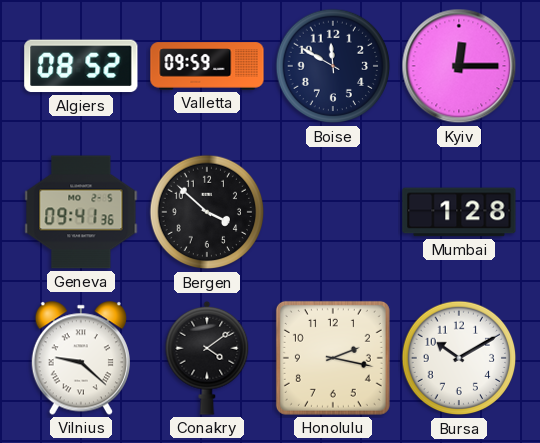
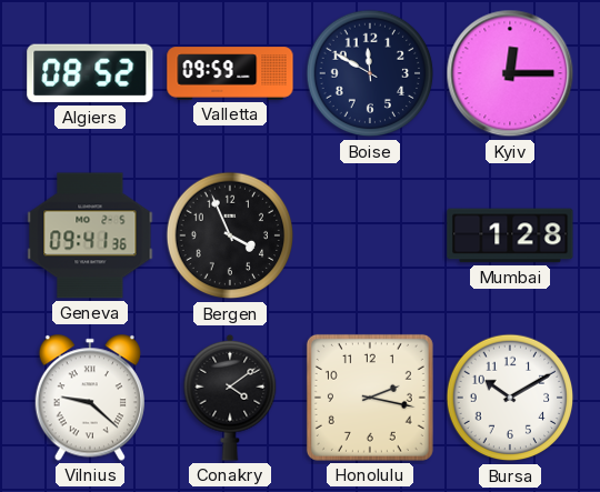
Bergen: 3:52 -> 3:56 (230, 235)
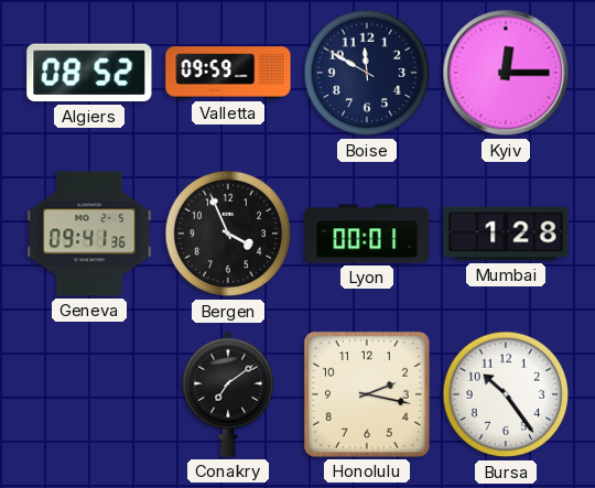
Lyon: none -> 00:01 (367, 234)
Vilnius: 9:22 -> none (90, 398)
Conakry: 4:09 -> 7:09 (228, 394)
Bursa: 10:10 -> 10:24 (506, 394)
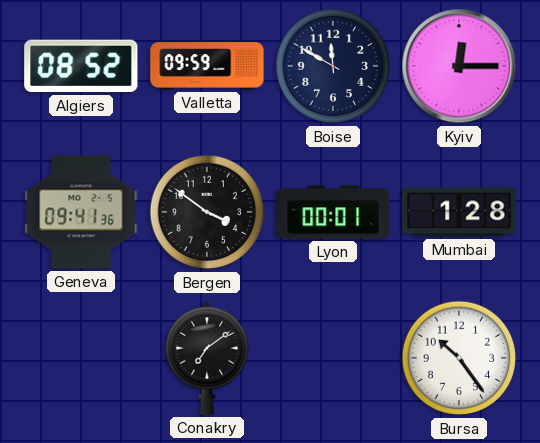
Bergen: 3:56 -> 3:51 (207, 212)
Honolulu: 2:17 -> none (367, 394)
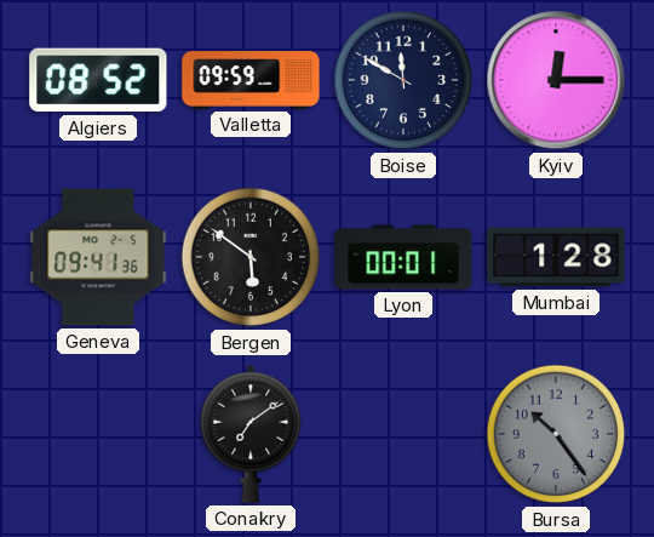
Bergen: 3:51 -> 5:51 (251, 257)
Bursa dial: white -> grey (556, 434)
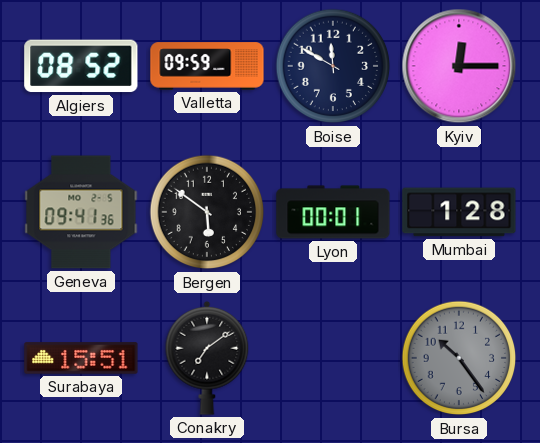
Surabaya: none -> 15:51 (81, 358)
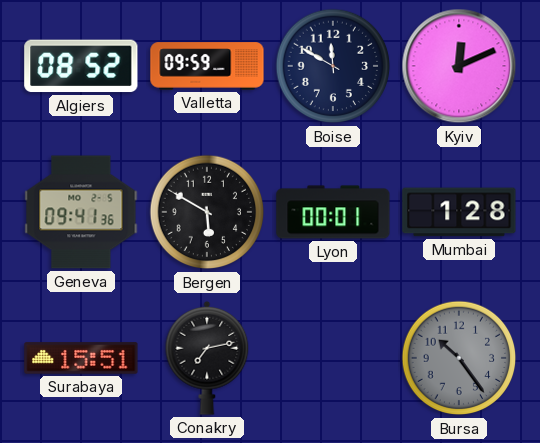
Kyiv: 12:15 -> 12:11 (459, 66)
Bergen: 5:51 -> 5:50 (207, 212)
Conakry: 7:09 -> 7:13 (207, 358)
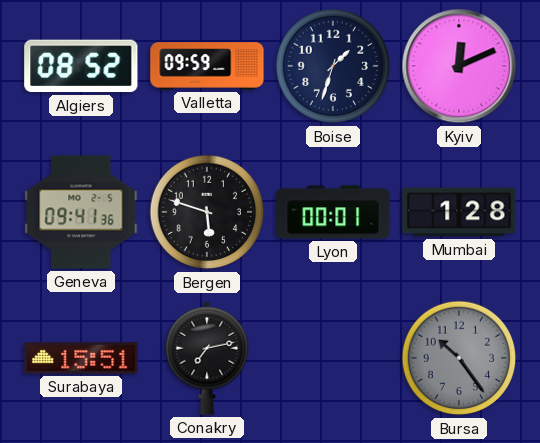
Boise: 11:50 -> 1:33 (333, 66)
Bergen: 5:50 -> 5:48 (207, 212)
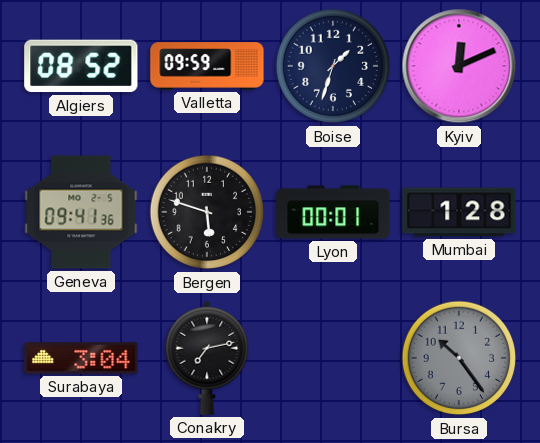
Surabaya: 15:51 -> 3:04 (81, 358)
